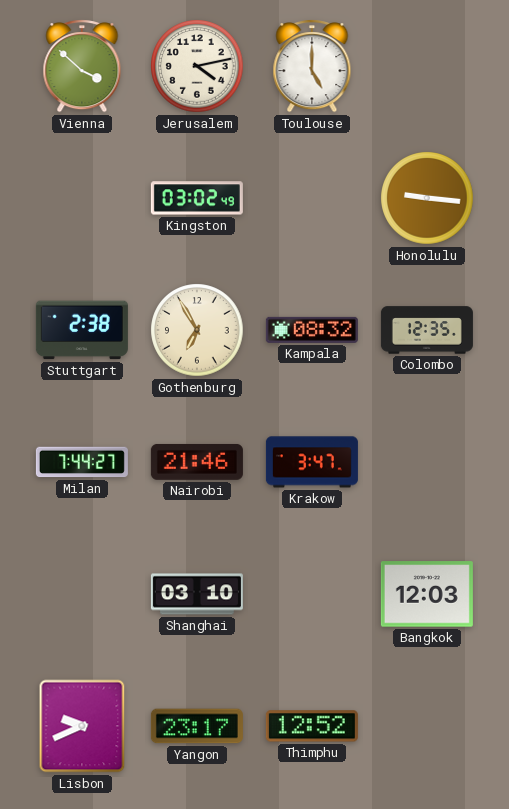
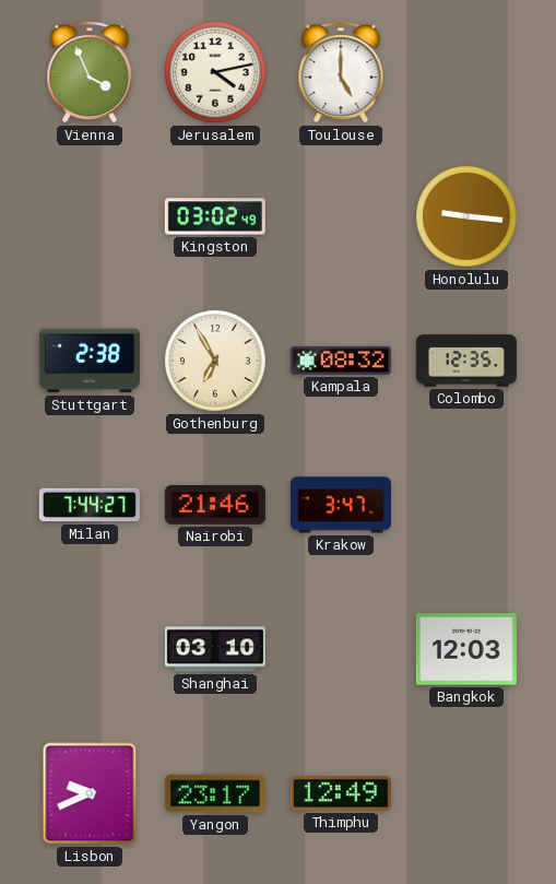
Vienna: 3:52 -> 3:56 (90, 72)
Thimphu: 12:52 -> 12:49 (341, 793)
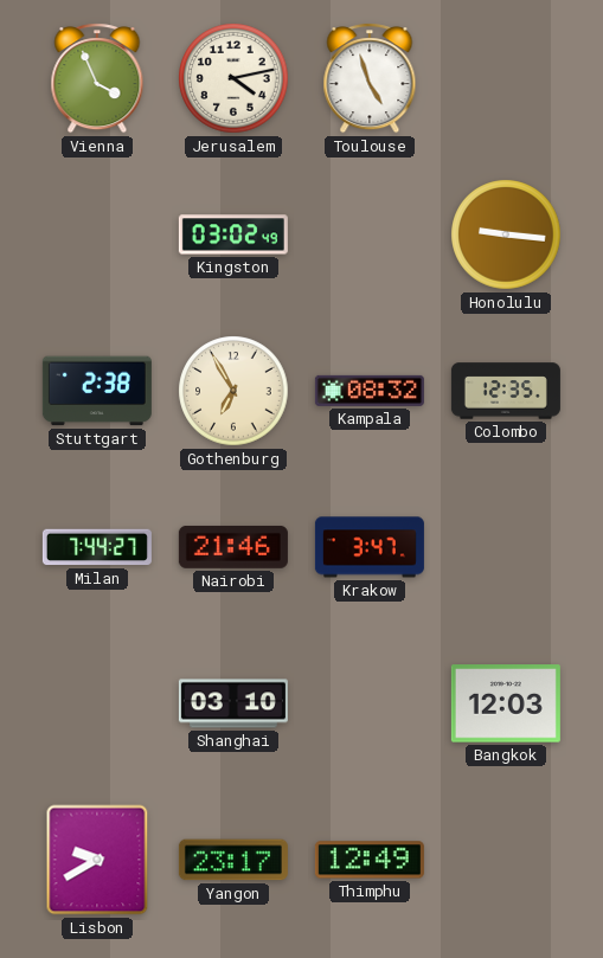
Toulouse: 5:00 -> 4:57 (370, 78)
Lisbon: 9:41 -> 9:40 (97, 860)
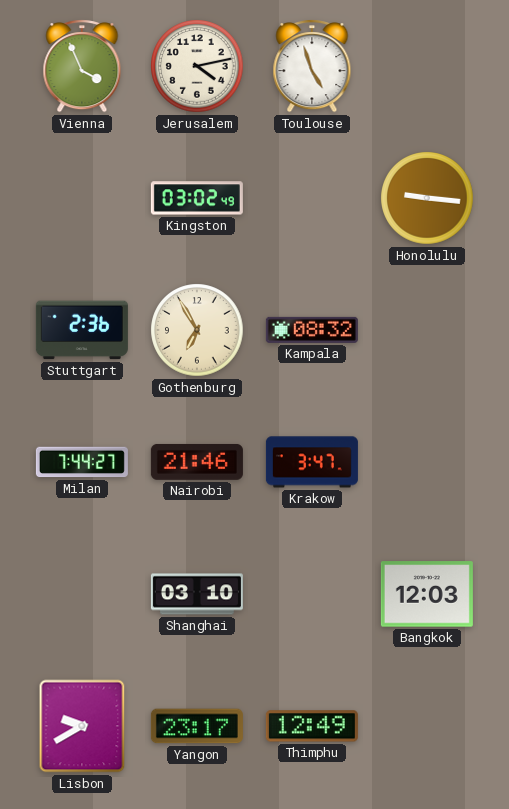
Stuttgart: 2:38 -> 2:36 (82, 330)
Colombo: 12:35 -> none (506, 391)
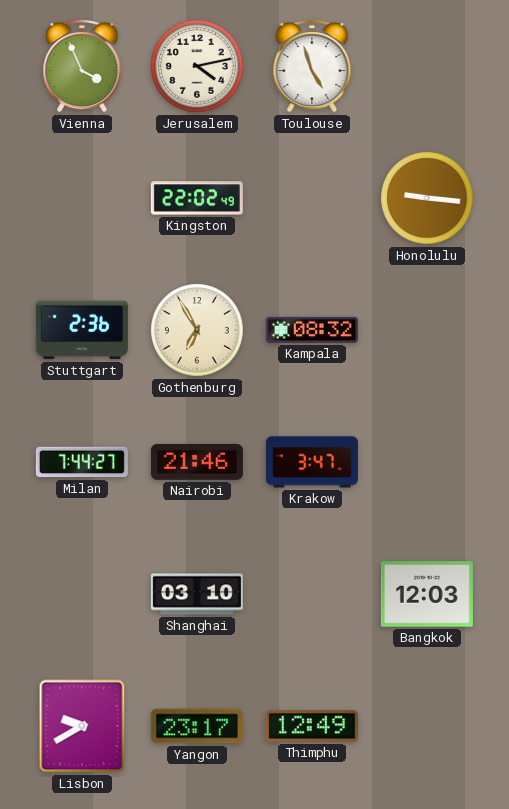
Kingston: 03:02 -> 22:02 (197, 198)
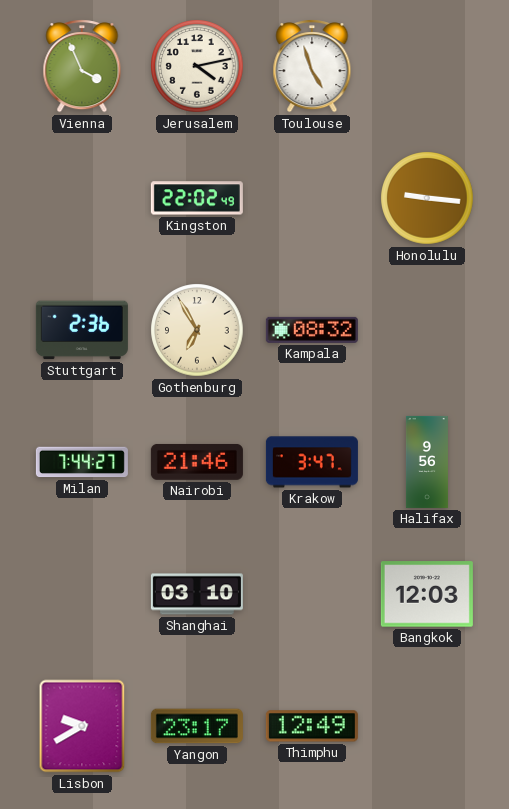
Halifax: none -> 9:56 (427, 462)
